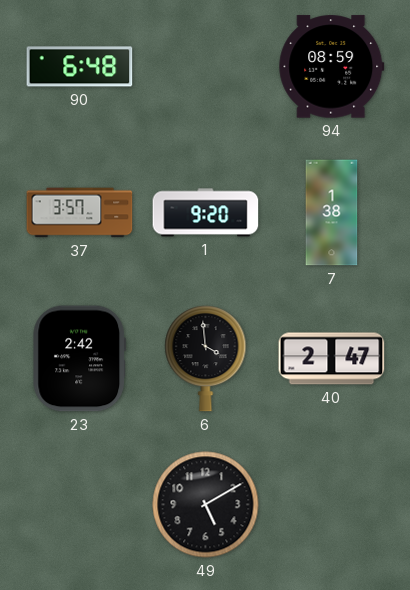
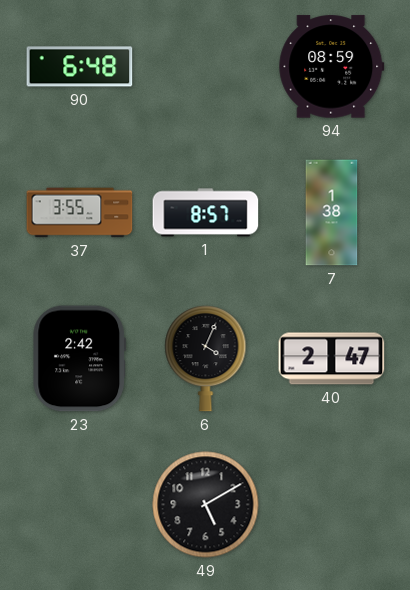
37: 3:57 -> 3:55 (80, 213)
1: 9:20 -> 8:57 (206, 213)
6: 3:59 -> 4:04 (206, 359)
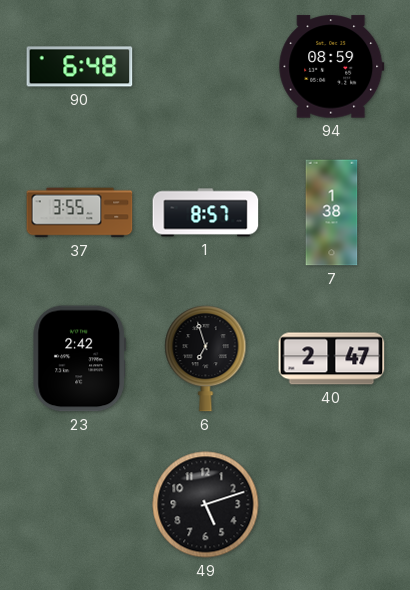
6: 4:04 -> 6:57 (206, 359)
49: 5:10 -> 5:12 (206, 505)
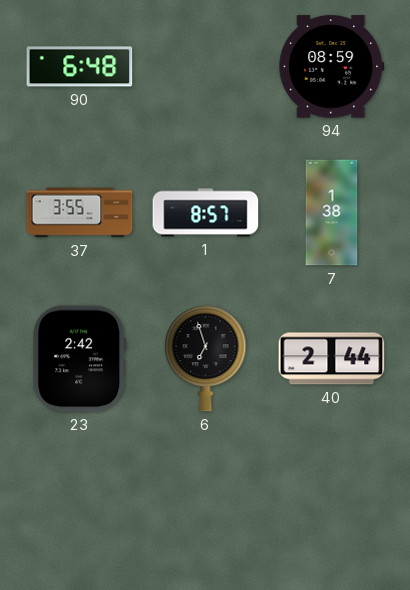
40: 2:47 -> 2:44 (332, 359)
49: 5:12 -> none (206, 505)
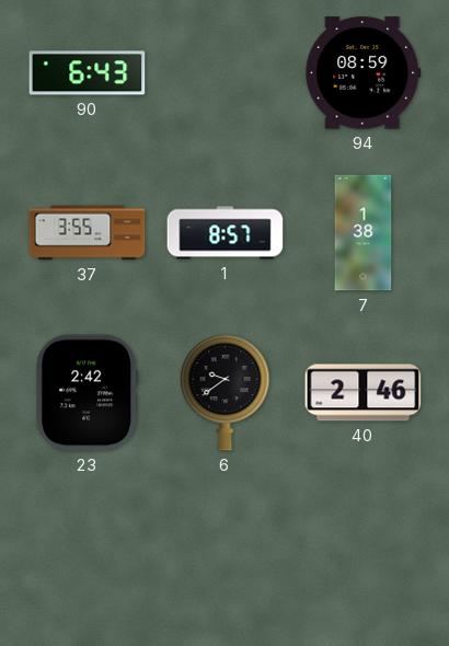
90: 6:48 -> 6:43 (88, 73)
6: 6:57 -> 9:39 (226, 393)
40: 2:44 -> 2:46 (364, 393)
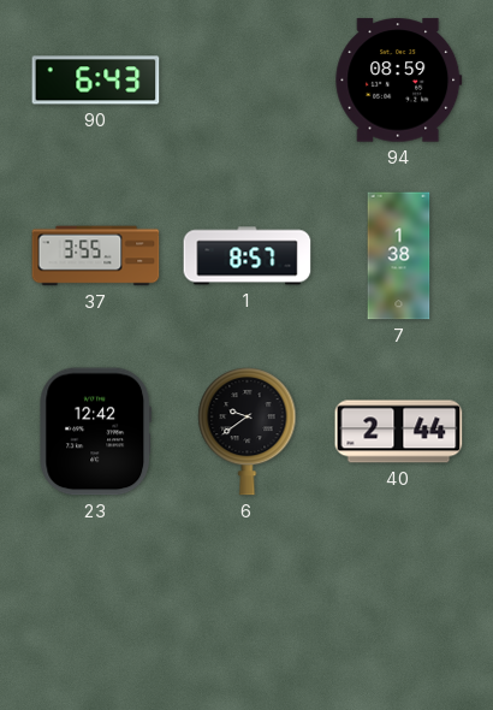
23: 2:42 -> 12:42 (96, 432)
40: 2:46 -> 2:44 (399, 432)
